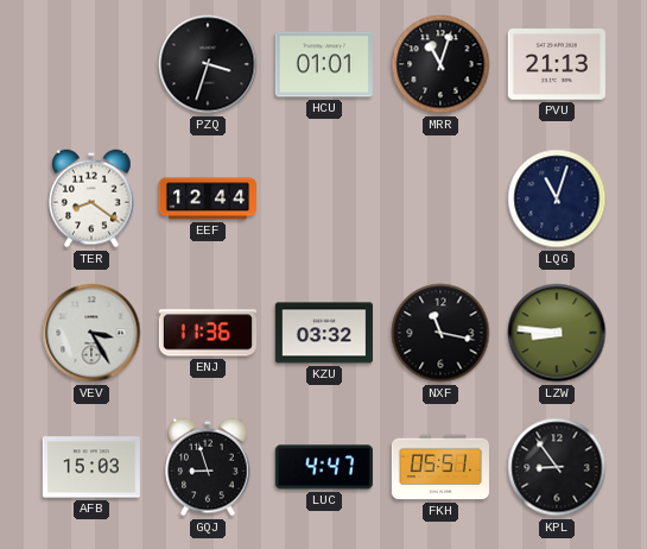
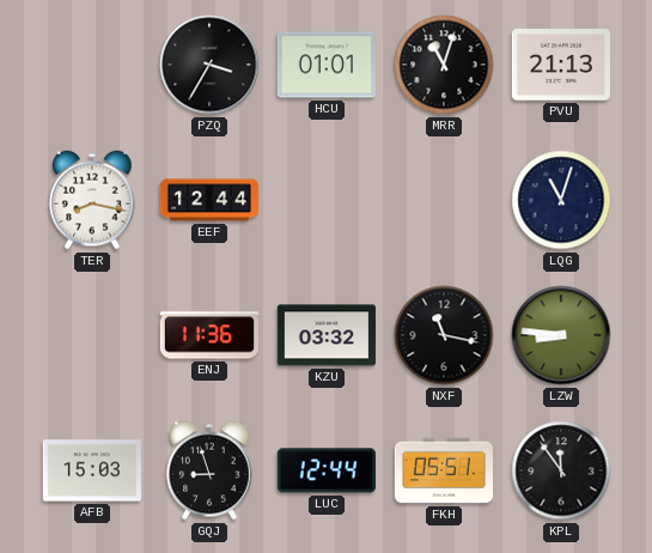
PZQ: 3:33 -> 3:35 (209, 65)
TER: 8:21 -> 8:17 (92, 200)
VEV: 3:25 -> none (91, 333)
LUC: 4:47 -> 12:44 (327, 470)
KPL: 8:54 -> 11:54 (561, 470)
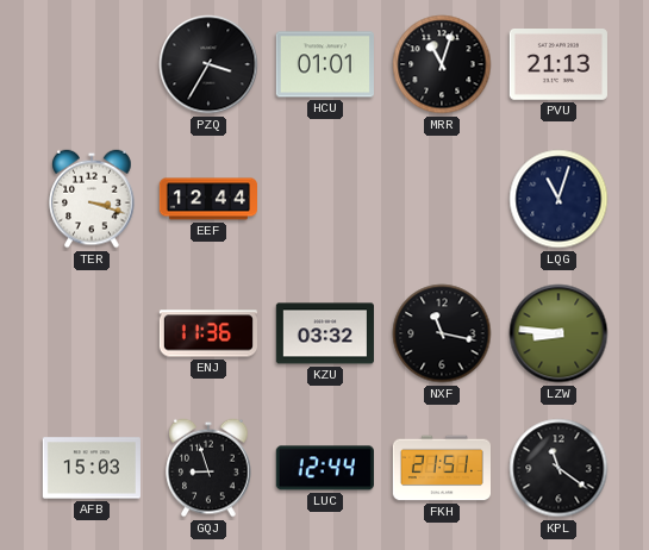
TER: 8:17 -> 3:18 (92, 199)
FKH: 05:51 -> 21:51 (441, 468)
KPL: 11:54 -> 11:21 (558, 468)
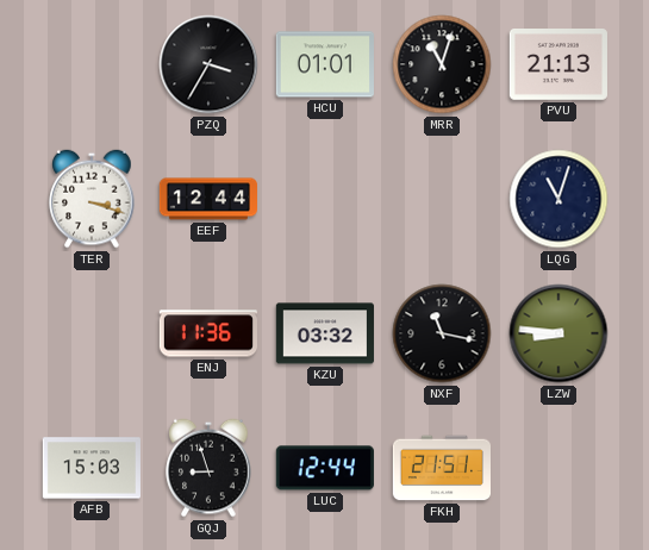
KPL: 11:21 -> none (558, 468)
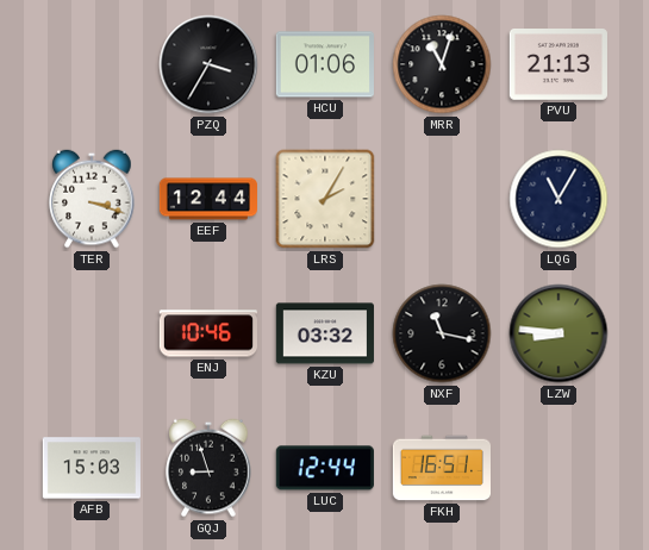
HCU: 01:01 -> 01:06 (325, 64)
LRS: none -> 2:05 (325, 199)
LQG: 11:03 -> 11:05 (558, 199)
ENJ: 11:36 -> 10:46 (207, 333)
FKH: 21:51 -> 16:51 (441, 468)
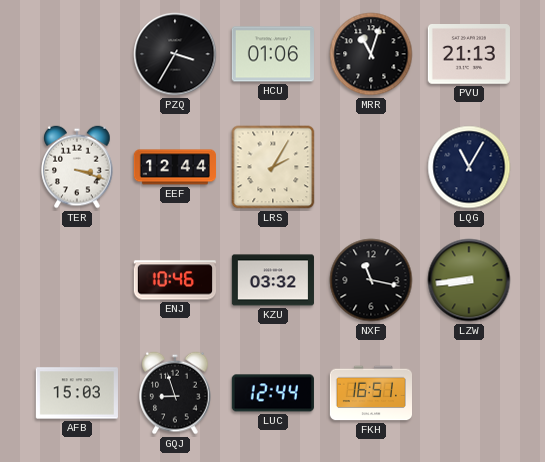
LZW: 8:46 -> 8:44 (469, 280)
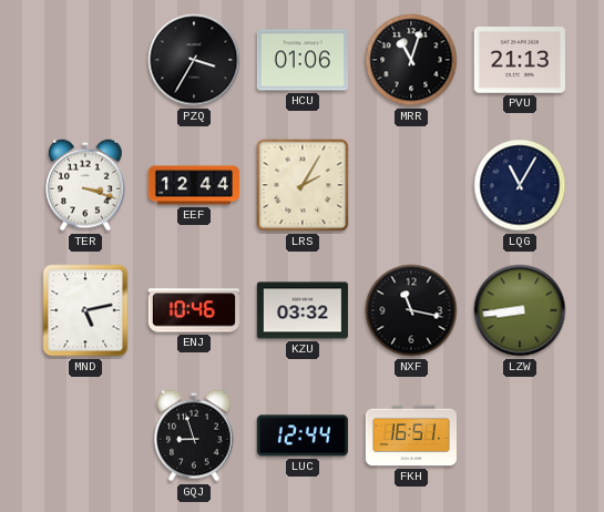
MND: none -> 5:13 (85, 310)
AFB: 15:03 -> none (77, 393)
